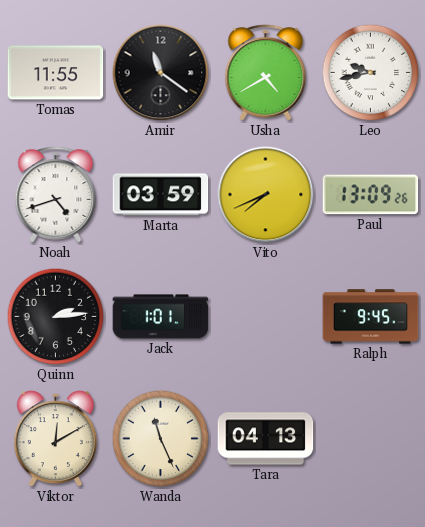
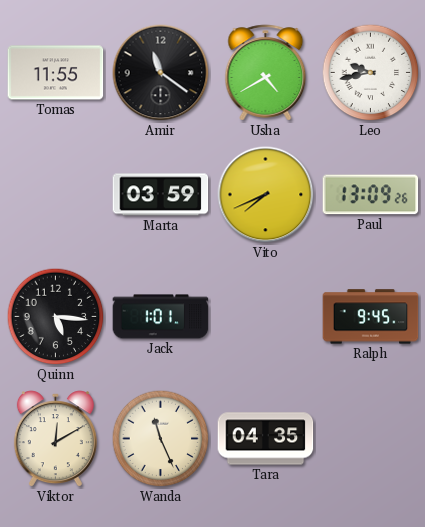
Noah: 4:42 -> none (56, 195)
Quinn: 2:14 -> 5:16 (56, 317)
Tara: 04:13 -> 04:35 (266, 439)
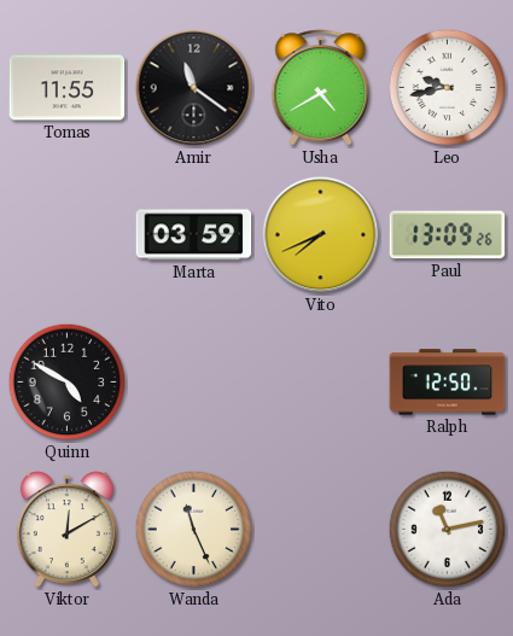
Quinn: 5:16 -> 4:50 (68, 383)
Jack: 1:01 -> none (161, 317)
Ralph: 9:45 -> 12:50 (448, 383)
Tara: 04:35 -> none (266, 439)
Ada: none -> 11:13 (448, 530)
